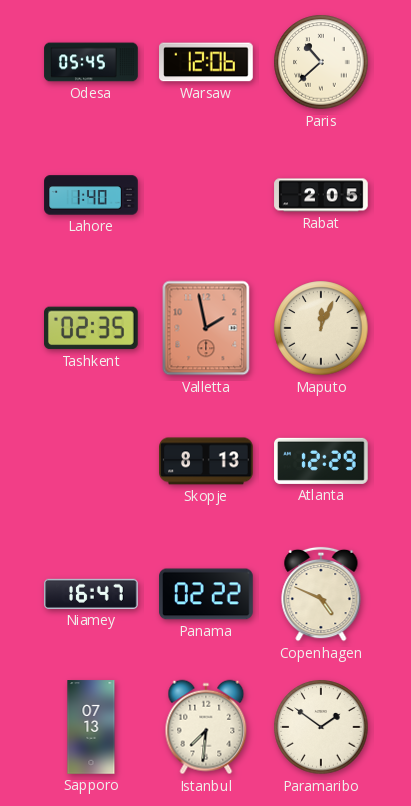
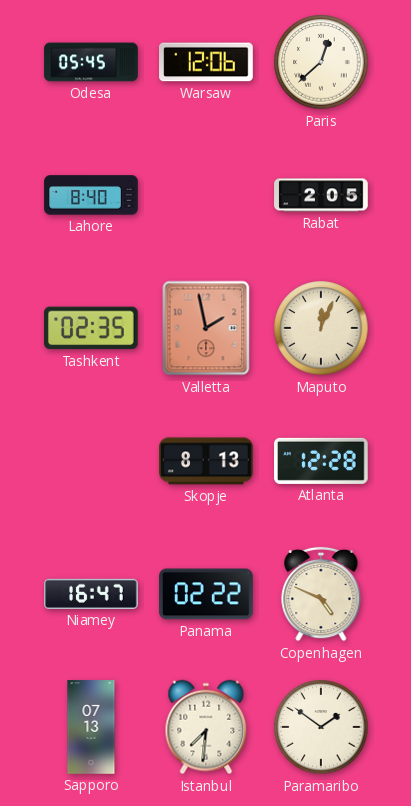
Paris: 10:38 -> 12:38 (321, 62)
Lahore: 1:40 -> 8:40 (91, 195)
Atlanta: 12:29 -> 12:28 (321, 461)
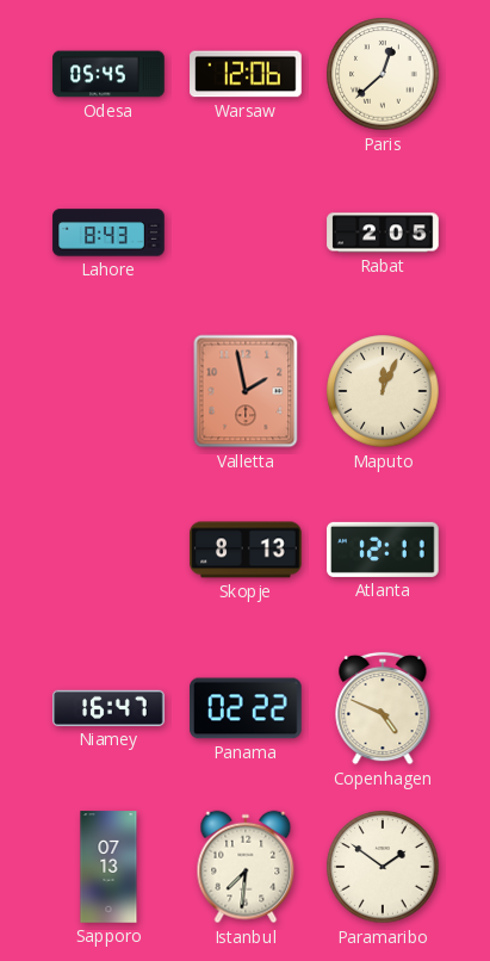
Lahore: 8:40 -> 8:43 (108, 232)
Tashkent: 02:35 -> none (92, 328)
Atlanta: 12:28 -> 12:11 (383, 550)
